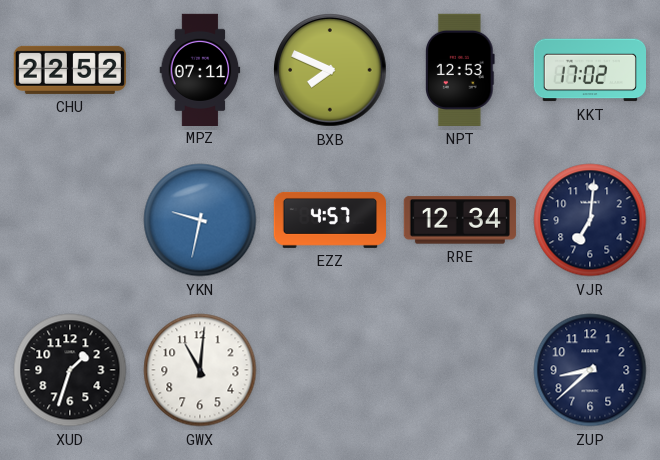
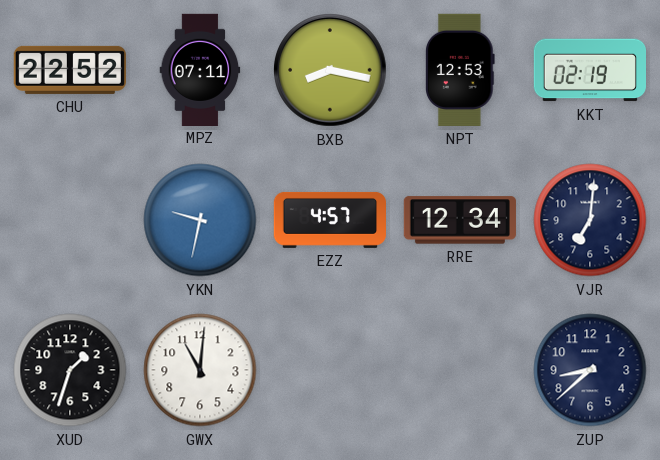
BXB: 7:49 -> 8:17 (330, 70)
KKT: 17:02 -> 02:19 (589, 70)
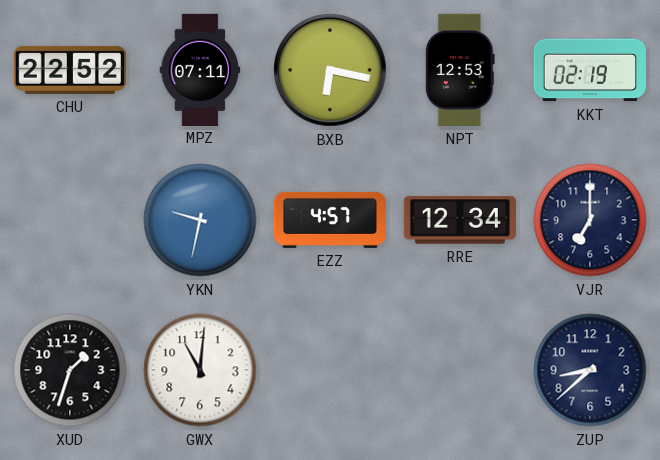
BXB: 8:17 -> 6:17 (330, 70)
VJR: 7:01 -> 7:00 (590, 220)
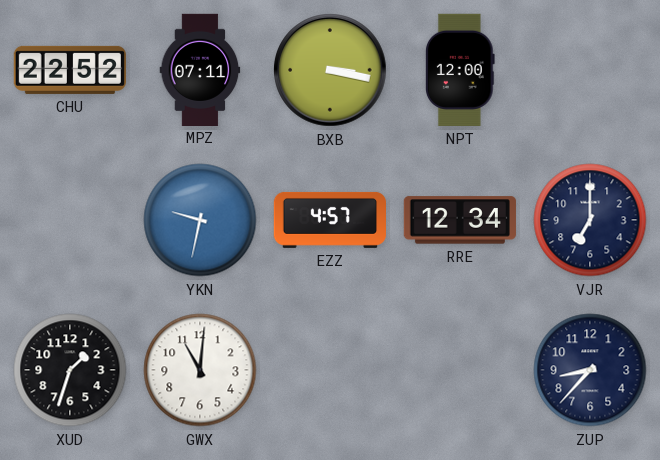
BXB: 6:17 -> 3:17 (330, 70)
NPT: 12:53 -> 12:00 (461, 70)
KKT: 02:19 -> none (589, 70)
ZUP: 8:38 -> 8:37 (590, 370)
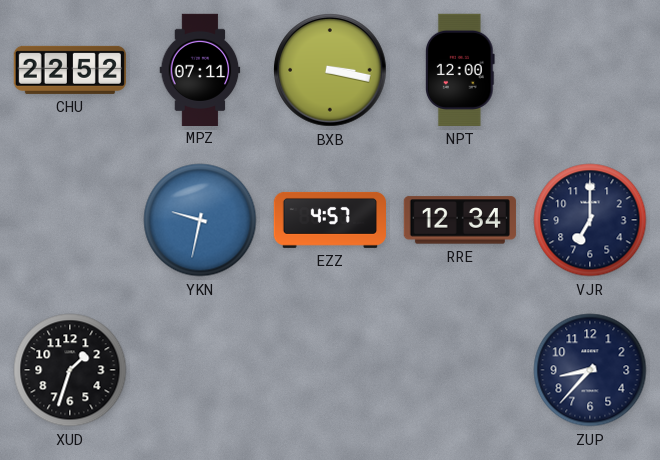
GWX: 11:01 -> none (200, 370)
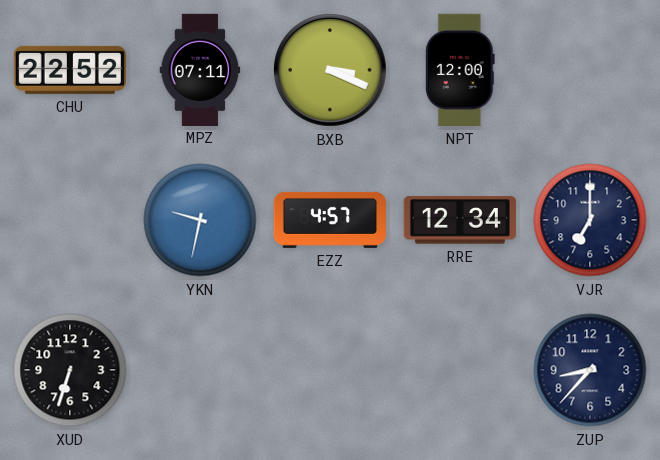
BXB: 3:17 -> 3:19 (330, 70)
XUD: 1:33 -> 6:33 (70, 370)
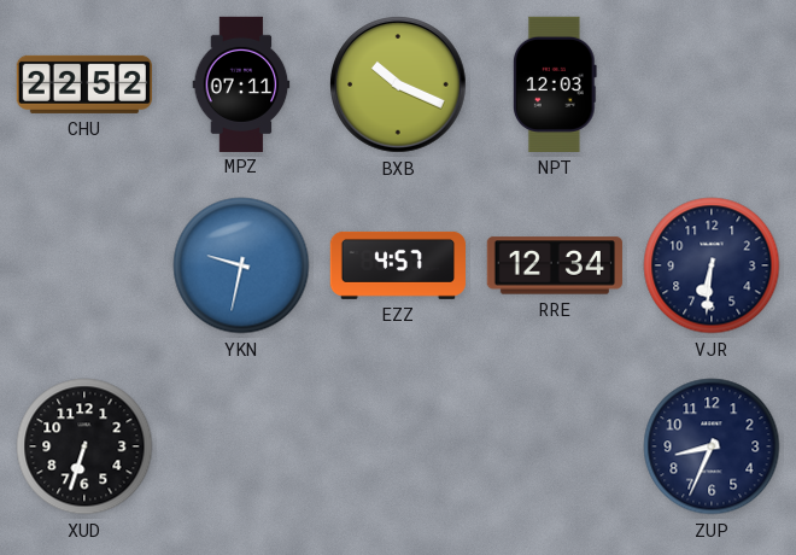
BXB: 3:19 -> 10:19 (398, 84)
NPT: 12:00 -> 12:03 (556, 84)
VJR: 7:00 -> 6:31 (712, 265)
ZUP: 8:37 -> 8:34 (712, 446)
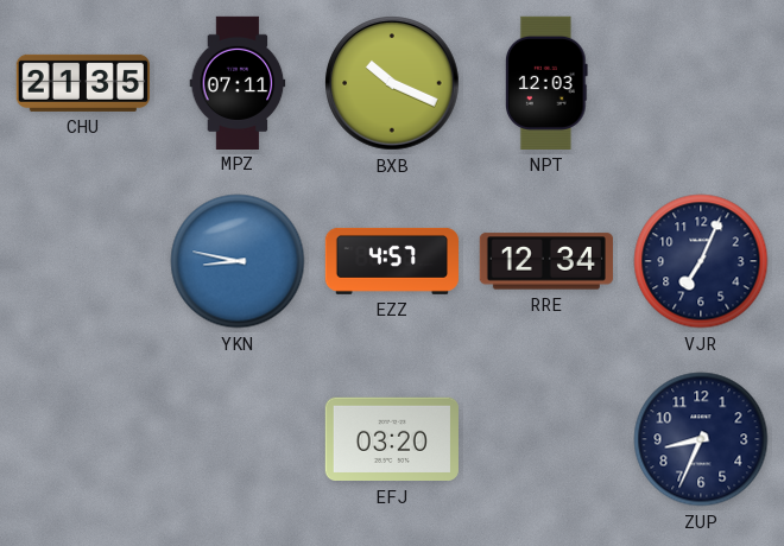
CHU: 22:52 -> 21:35 (83, 83)
YKN: 9:32 -> 8:47 (238, 261)
VJR: 6:31 -> 7:04 (701, 261)
XUD: 6:33 -> none (84, 446)
EFJ: none -> 03:20 (392, 439)
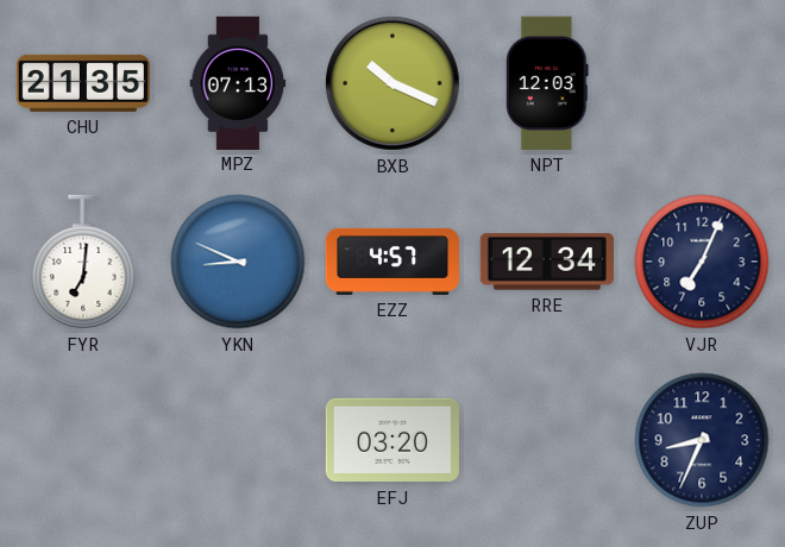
MPZ: 07:11 -> 07:13 (238, 82)
FYR: none -> 7:01 (83, 262)
YKN: 8:47 -> 8:49 (238, 262)
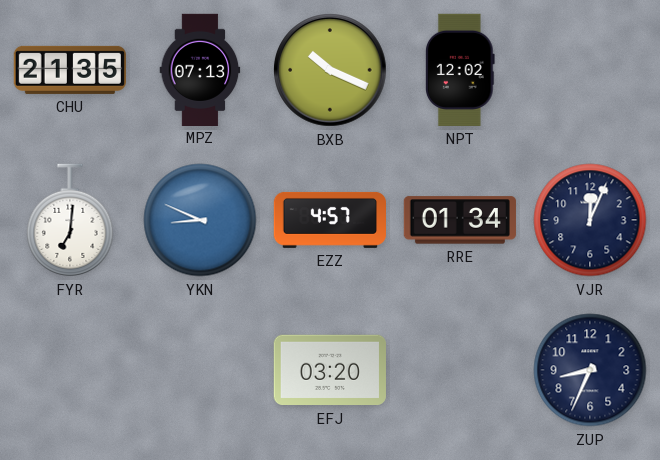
NPT: 12:03 -> 12:02 (461, 70)
RRE: 12:34 -> 01:34 (460, 220)
VJR: 7:04 -> 12:04 (590, 220)
